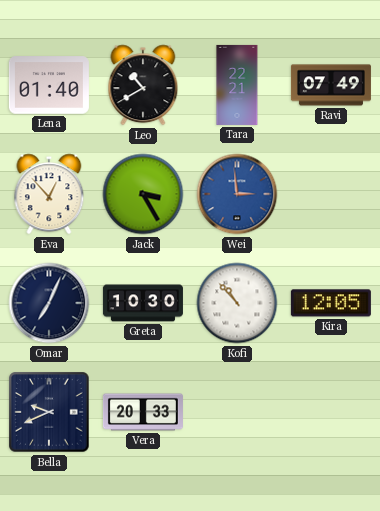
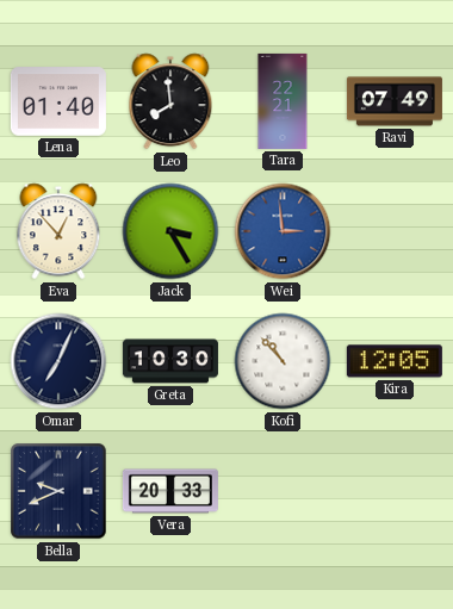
Leo: 10:40 -> 7:59 (170, 101)
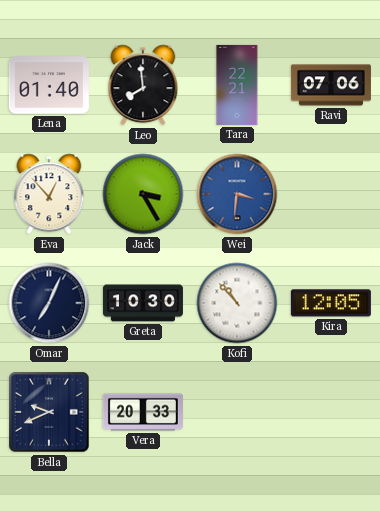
Ravi: 07:49 -> 07:06 (331, 85)
Wei: 2:59 -> 3:31 (237, 194)
